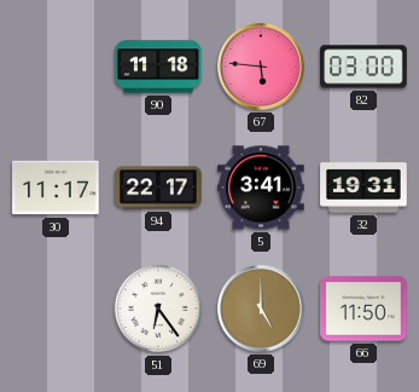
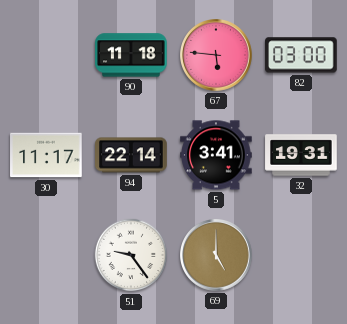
94: 22:17 -> 22:14 (131, 155)
51: 6:24 -> 9:24 (131, 255)
66: 11:50 -> none (363, 309)
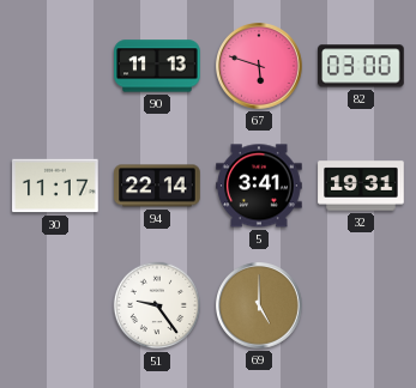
90: 11:18 -> 11:13 (157, 66)
67: 5:46 -> 5:48 (260, 67)
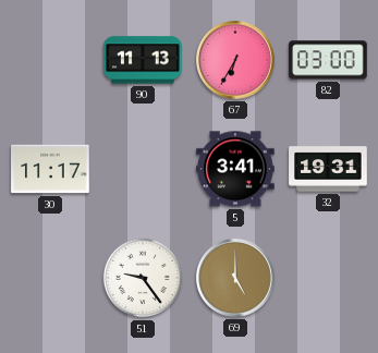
67: 5:48 -> 6:35 (236, 61)
94: 22:14 -> none (157, 186)
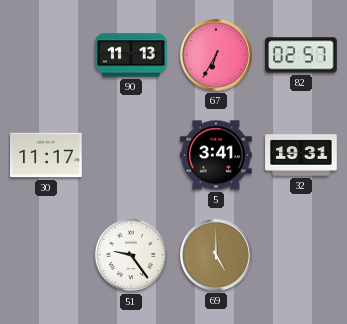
82: 03:00 -> 02:57 (301, 55)
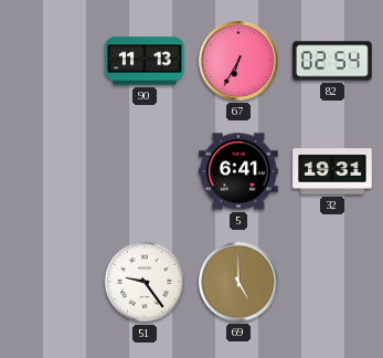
82: 02:57 -> 02:54 (332, 61)
30: 11:17 -> none (46, 155)
5: 3:41 -> 6:41 (238, 171)
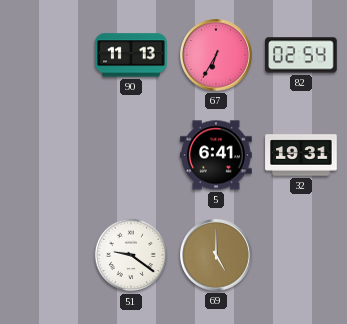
51: 9:24 -> 9:21 (131, 255)
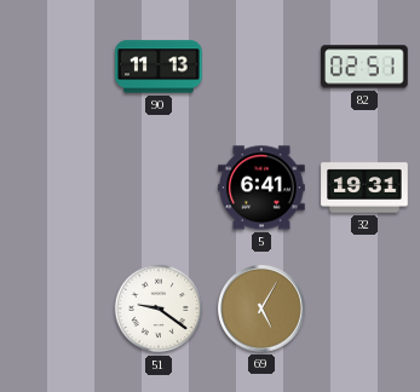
67: 6:35 -> none (217, 56)
82: 02:54 -> 02:51 (364, 67)
69: 5:00 -> 5:05 (263, 310)
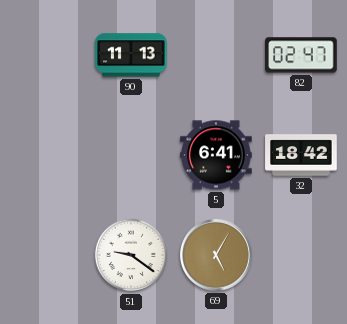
82: 02:51 -> 02:47 (301, 55)
32: 19:31 -> 18:42 (301, 155)
